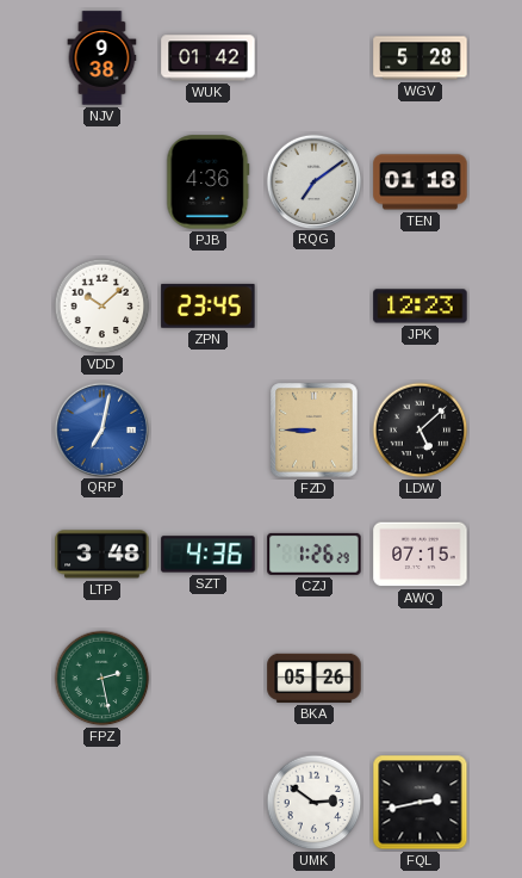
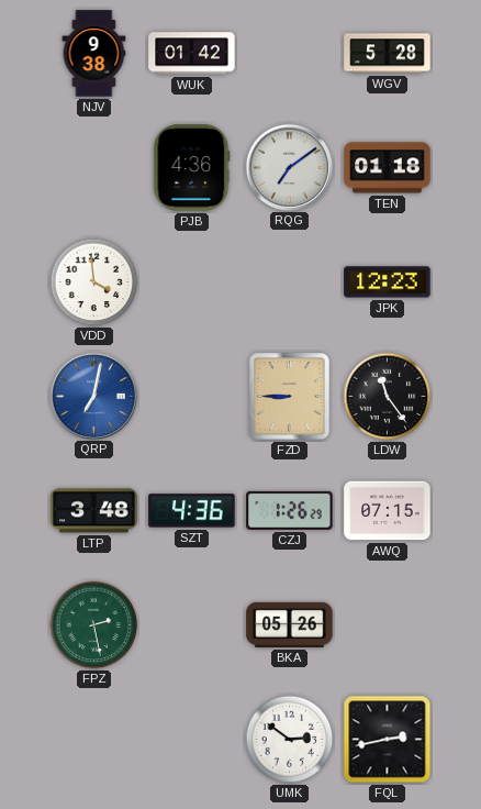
VDD: 10:08 -> 3:59 (94, 282)
ZPN: 23:45 -> none (209, 305)
LDW: 5:08 -> 11:24 (388, 397)
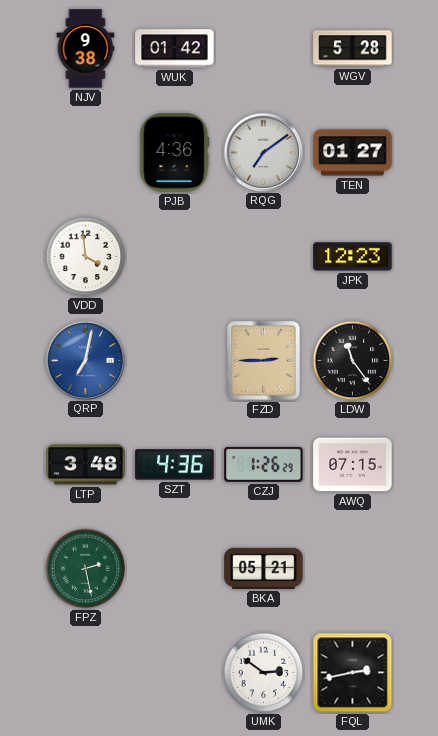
TEN: 01:18 -> 01:27 (353, 153)
FZD: 8:45 -> 2:45 (264, 361)
BKA: 05:26 -> 05:21 (264, 568)
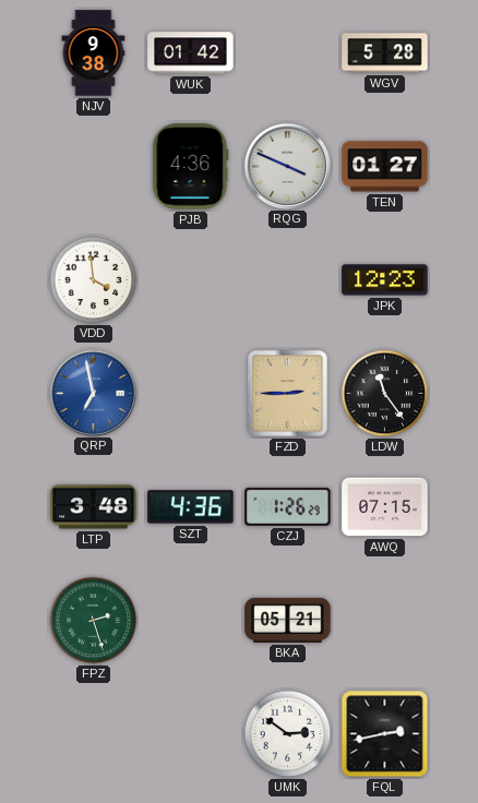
RQG: 7:09 -> 3:49 (287, 166)
QRP: 7:02 -> 6:58 (93, 393)
FPZ: 2:28 -> 2:27 (94, 621)
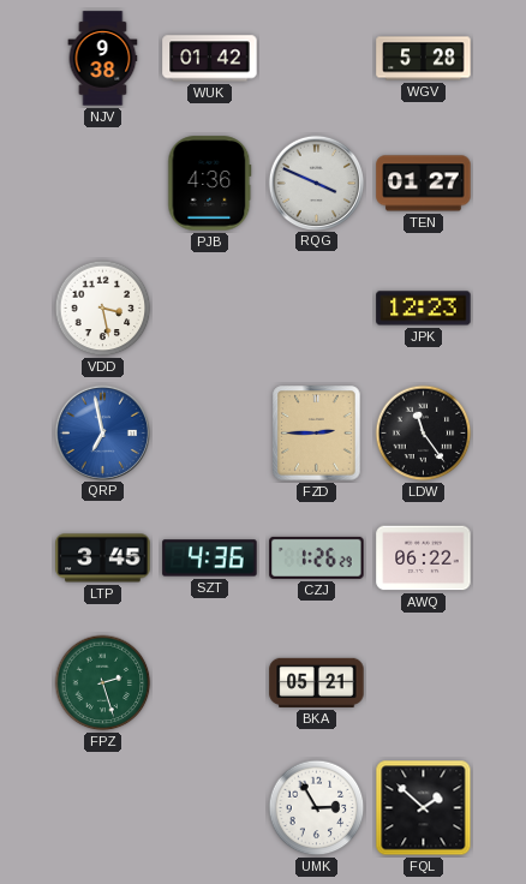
VDD: 3:59 -> 3:28 (103, 309)
LTP: 3:48 -> 3:45 (103, 559)
AWQ: 07:15 -> 06:22 (424, 559)
UMK: 2:51 -> 2:55 (317, 808)
FQL: 2:43 -> 1:52 (424, 808)
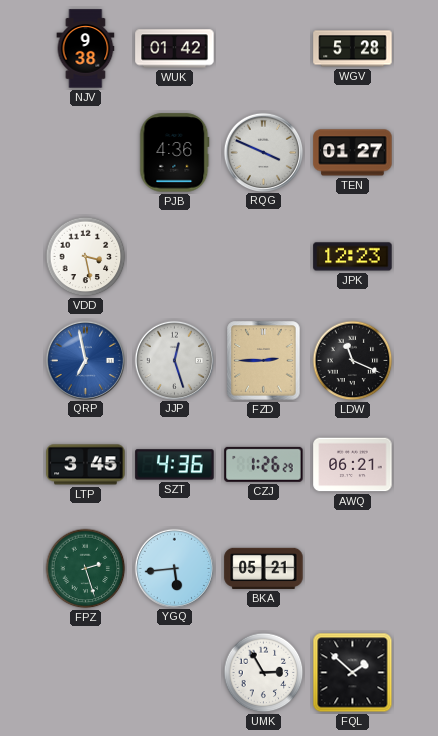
JJP: none -> 12:27 (174, 360)
LDW: 11:24 -> 11:19 (353, 361)
AWQ: 06:22 -> 06:21 (353, 465)
YGQ: none -> 5:44 (174, 568)
